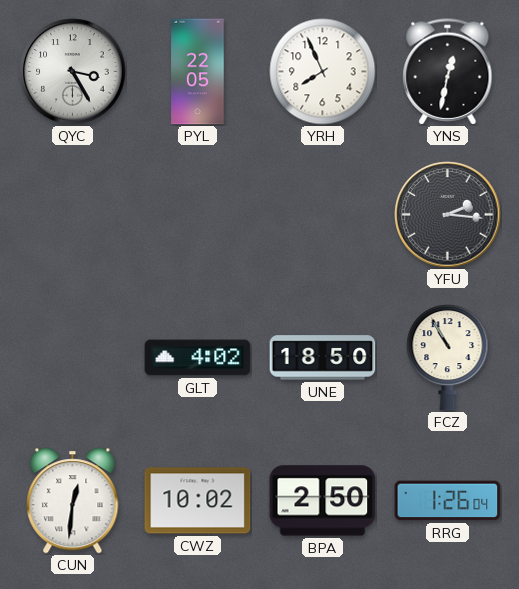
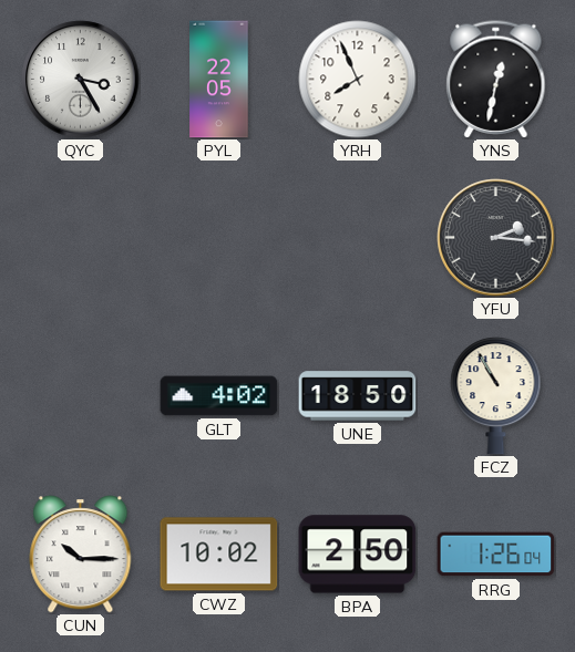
CUN: 12:31 -> 10:15 (81, 555)
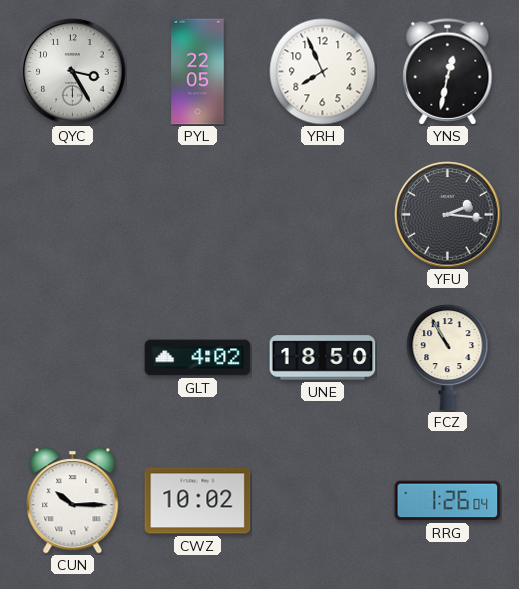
BPA: 2:50 -> none (358, 555)
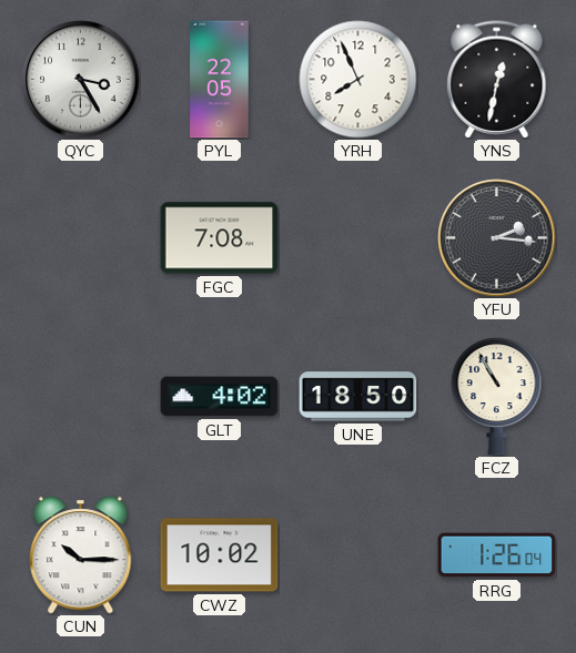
FGC: none -> 7:08 (220, 238)
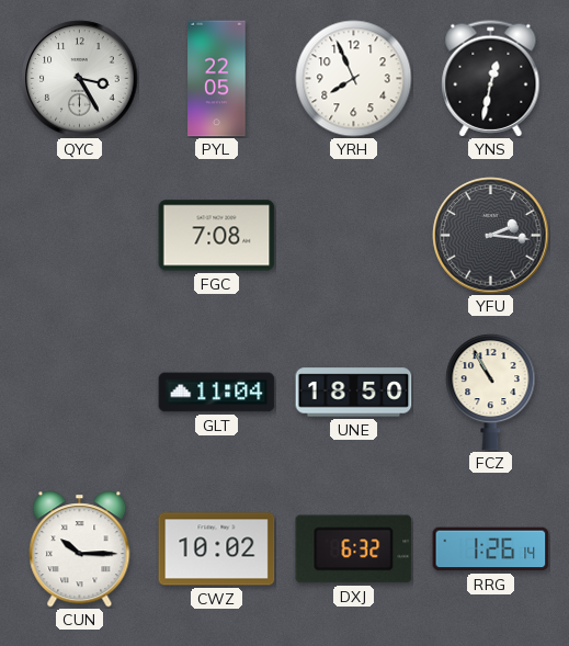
GLT: 4:02 -> 11:04 (217, 393)
DXJ: none -> 6:32 (354, 549)
RRG: 1:26:04 -> 1:26:14 (491, 549)
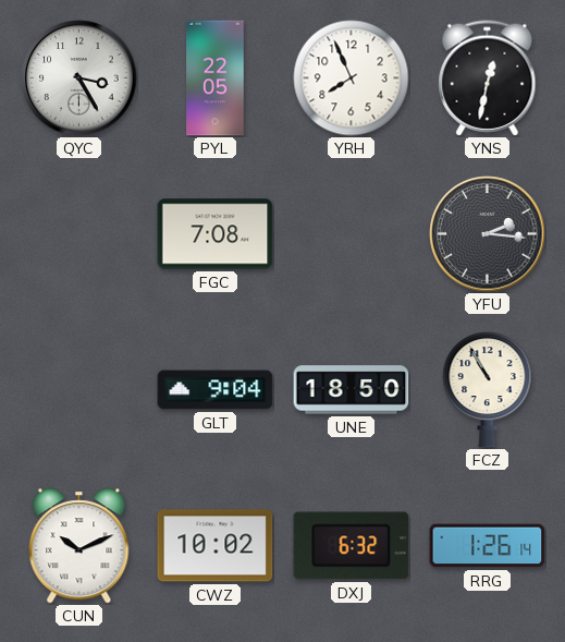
GLT: 11:04 -> 9:04 (216, 390)
CUN: 10:15 -> 10:11 (79, 546)
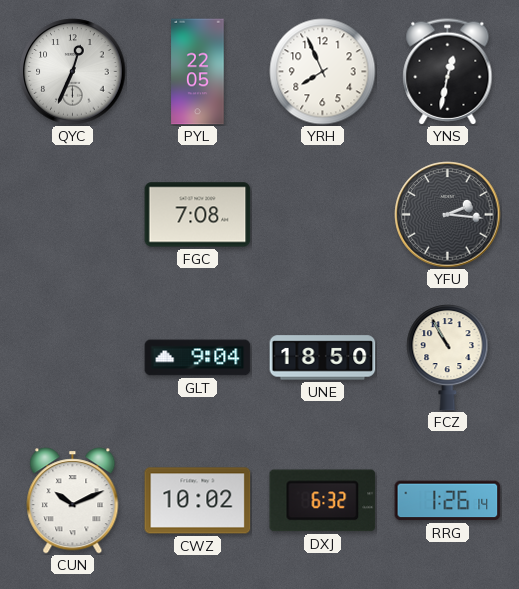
QYC: 3:25 -> 12:34 (73, 72)
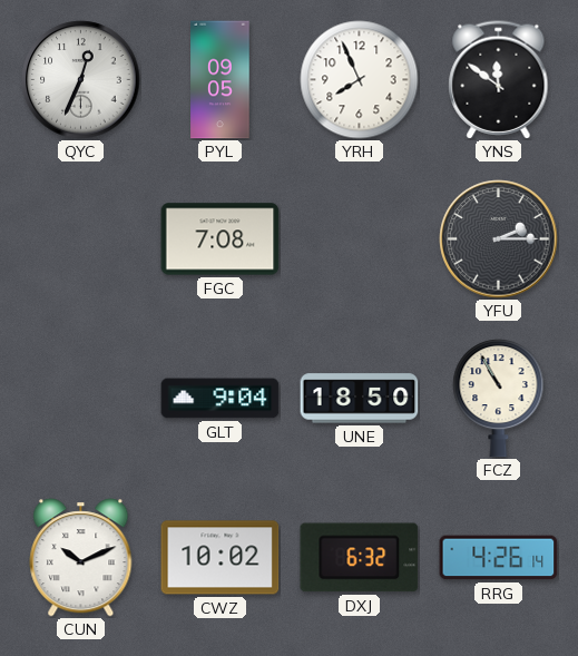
PYL: 22:05 -> 09:05 (221, 80)
YNS: 12:32 -> 11:51 (499, 80)
YFU: 2:16 -> 2:15 (499, 239)
RRG: 1:26 -> 4:26 (499, 558)
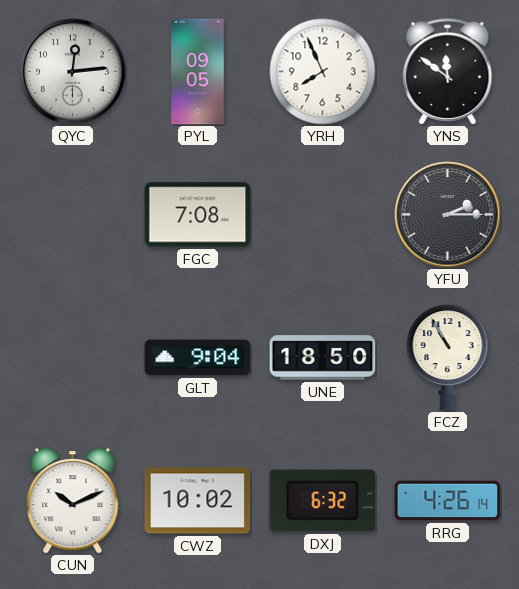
QYC: 12:34 -> 12:14 (73, 72)
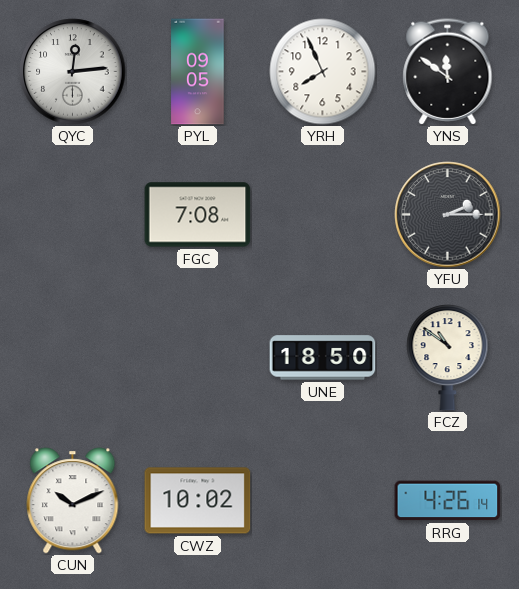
GLT: 9:04 -> none (198, 358)
FCZ: 10:55 -> 10:51 (448, 358)
DXJ: 6:32 -> none (323, 501)
